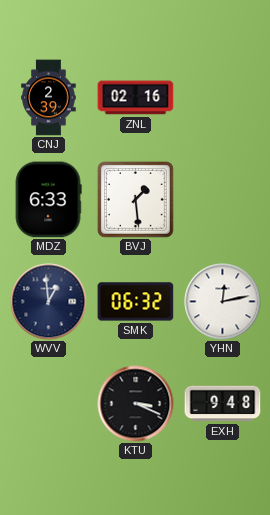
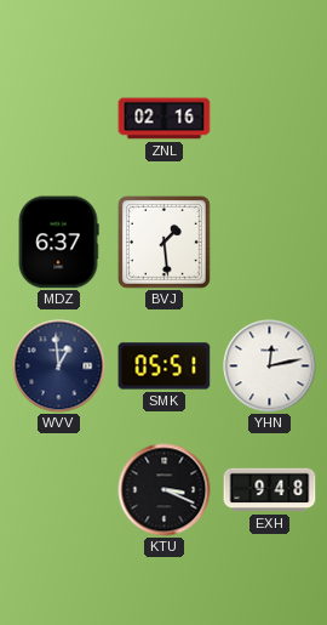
CNJ: 2:39 -> none (49, 98)
MDZ: 6:33 -> 6:37 (58, 243)
SMK: 06:32 -> 05:51 (165, 367)
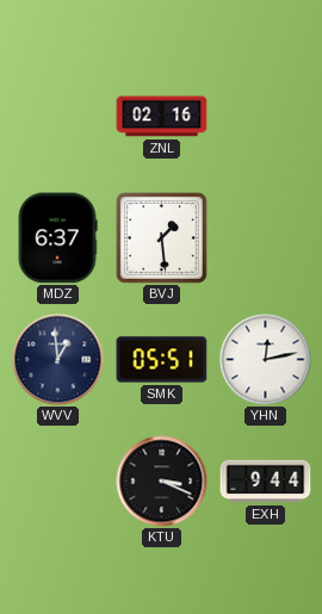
EXH: 9:48 -> 9:44 (266, 482)
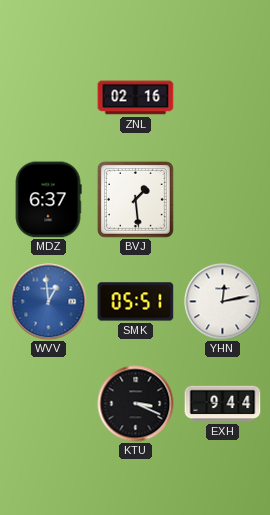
WVV dial: navy -> blue (49, 302)
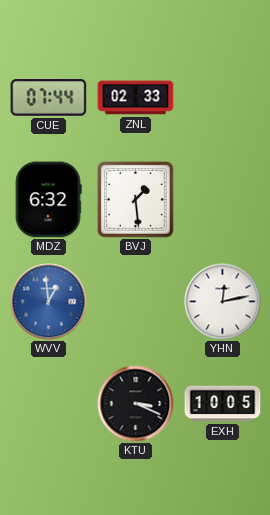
CUE: none -> 07:44 (49, 98)
ZNL: 02:16 -> 02:33 (136, 98)
MDZ: 6:37 -> 6:32 (48, 200)
SMK: 05:51 -> none (136, 302)
EXH: 9:44 -> 10:05 (223, 404)
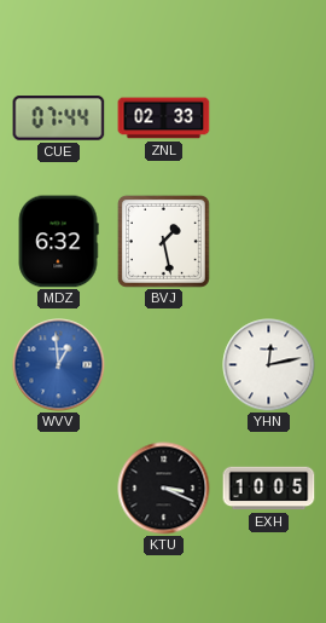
BVJ: 1:29 -> 1:28 (163, 241)
